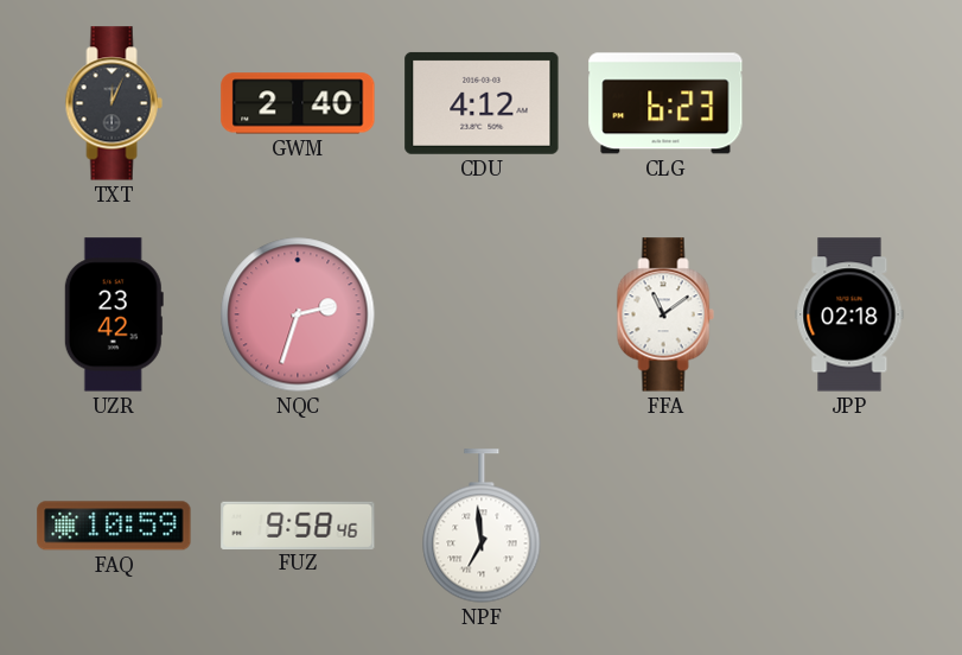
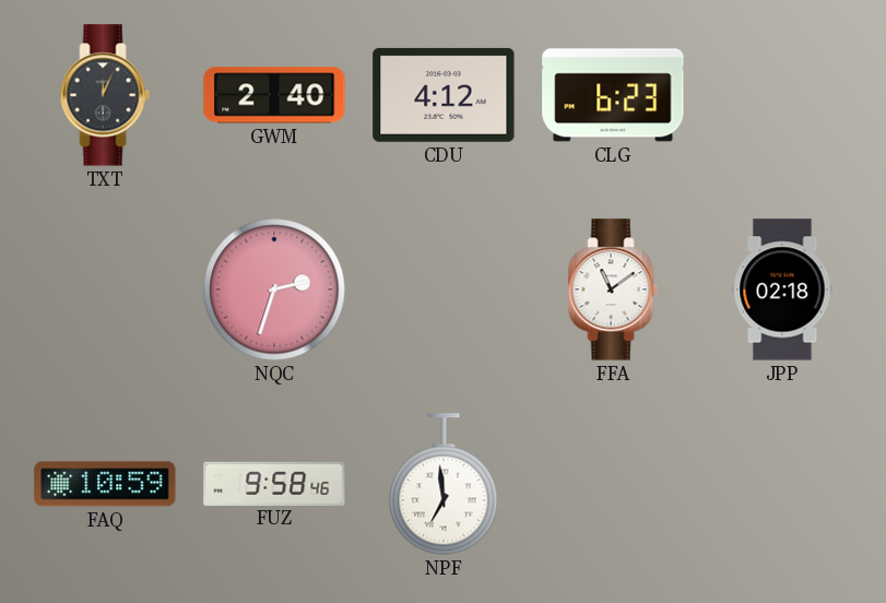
UZR: 23:42 -> none (114, 314)
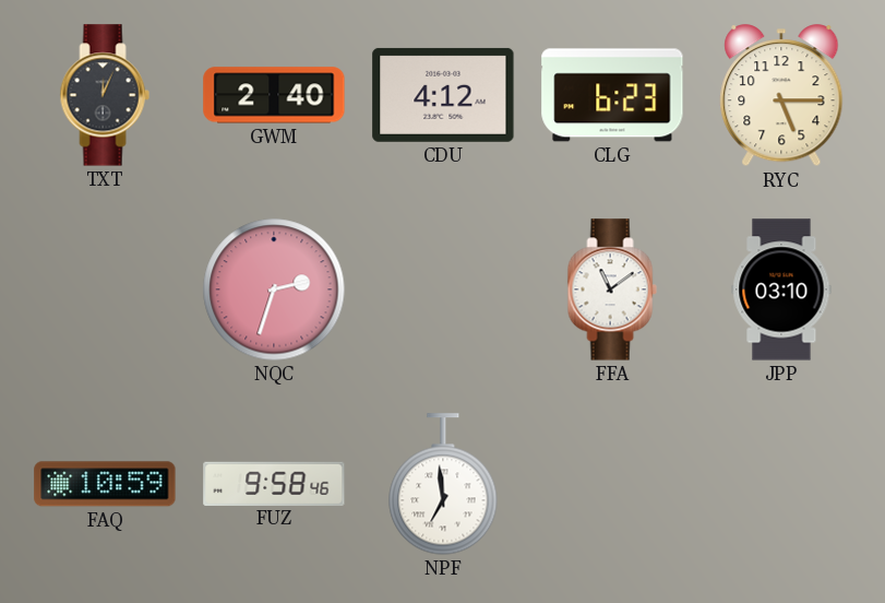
RYC: none -> 5:15 (781, 96)
JPP: 02:18 -> 03:10 (781, 289)
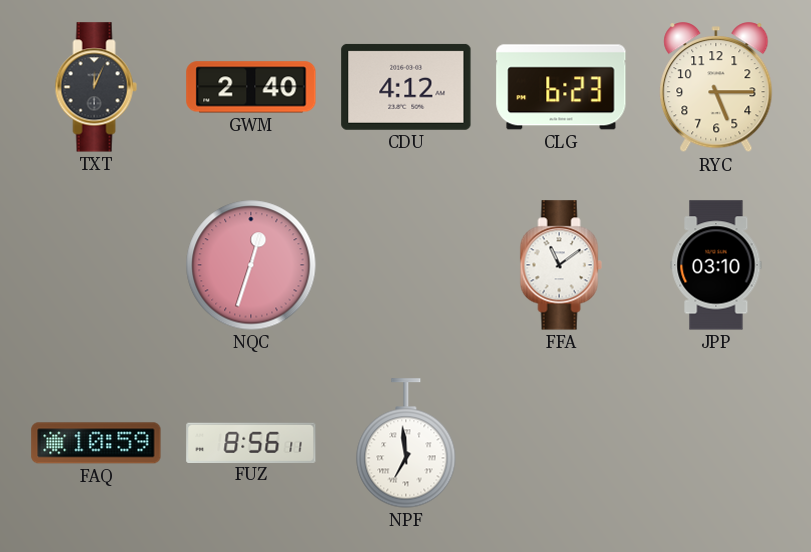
NQC: 2:33 -> 12:33 (251, 265)
FUZ: 9:58 -> 8:56 (251, 442)
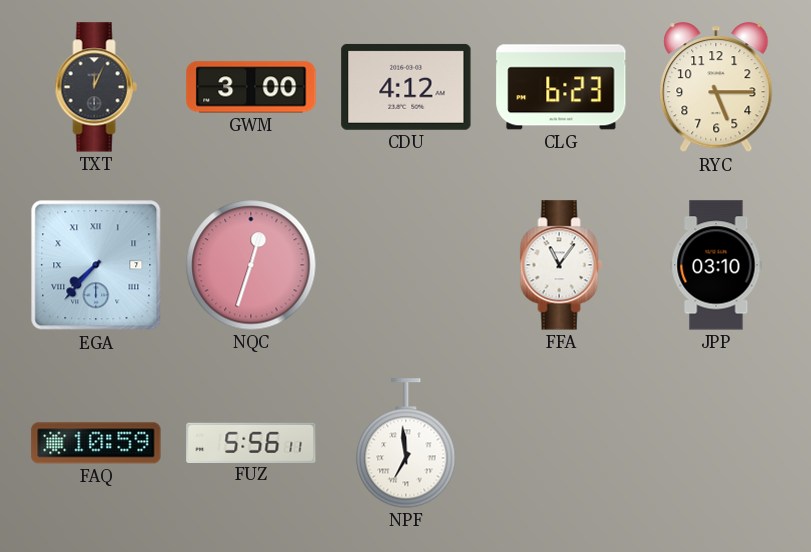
GWM: 2:40 -> 3:00 (251, 87)
EGA: none -> 7:37 (96, 265)
FFA: 11:09 -> 11:06 (561, 265)
FUZ: 8:56 -> 5:56 (251, 442)
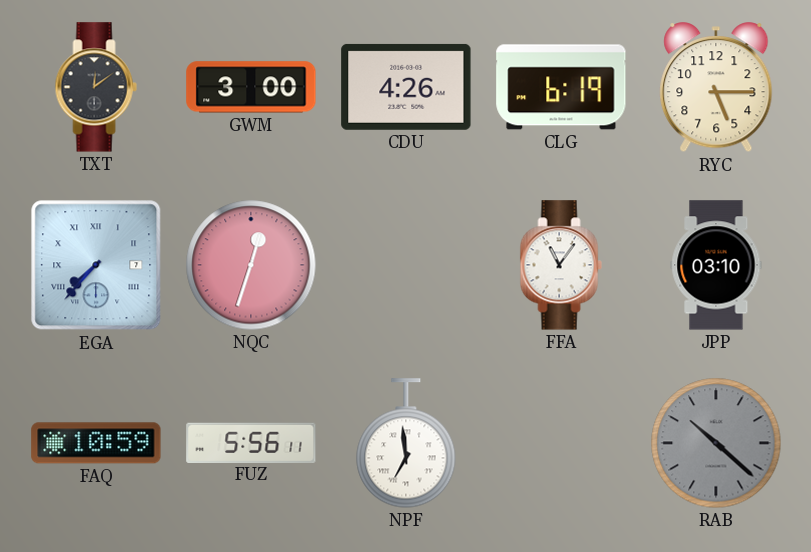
TXT: 12:04 -> 12:09 (96, 87)
CDU: 4:12 -> 4:26 (406, 87)
CLG: 6:23 -> 6:19 (561, 87)
RAB: none -> 10:22 (716, 443)
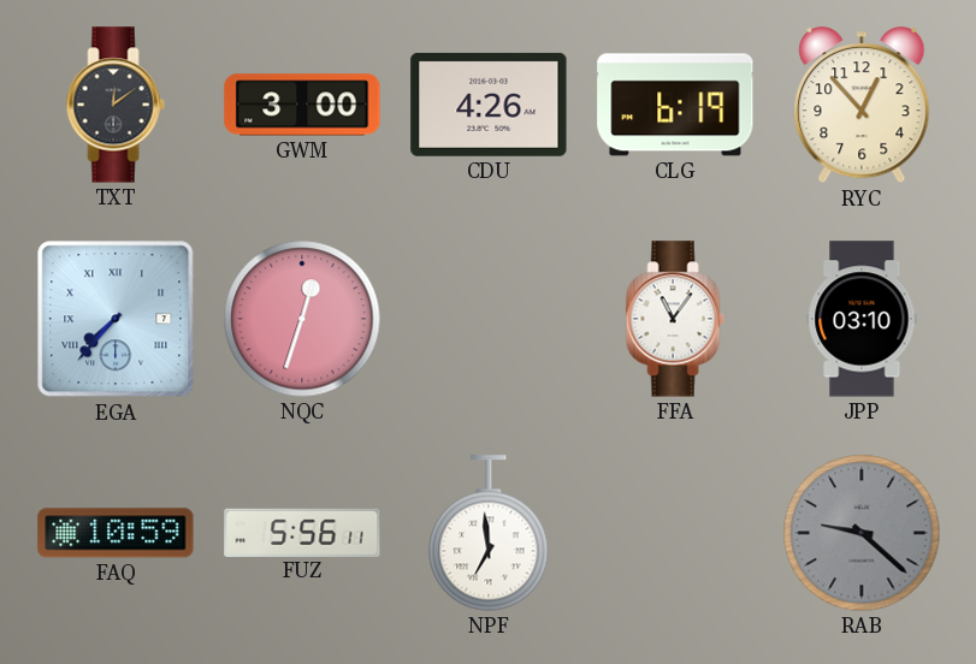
RYC: 5:15 -> 12:53 (862, 106)
RAB: 10:22 -> 9:22 (862, 533)
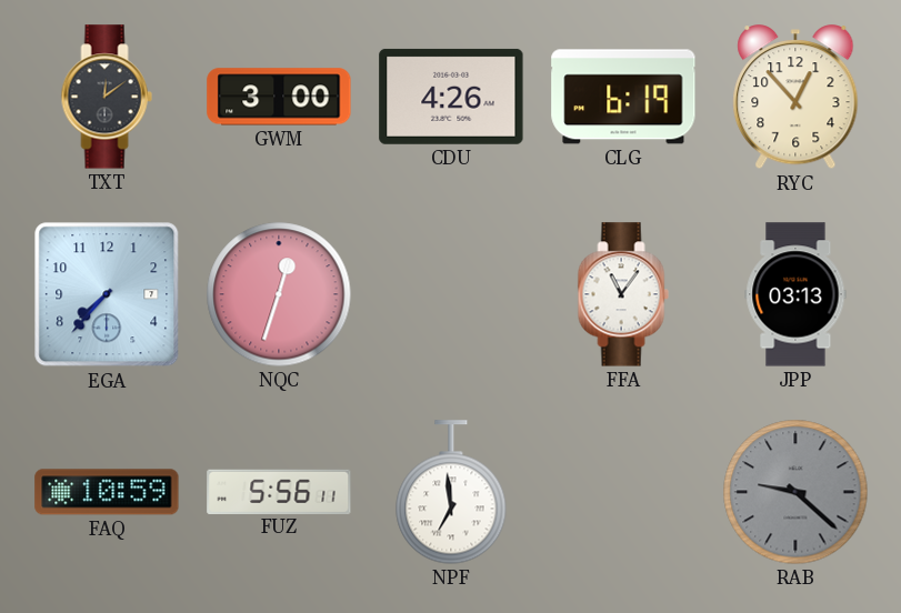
EGA numerals: Roman -> Arabic (107, 294)
JPP: 03:10 -> 03:13 (795, 294)
